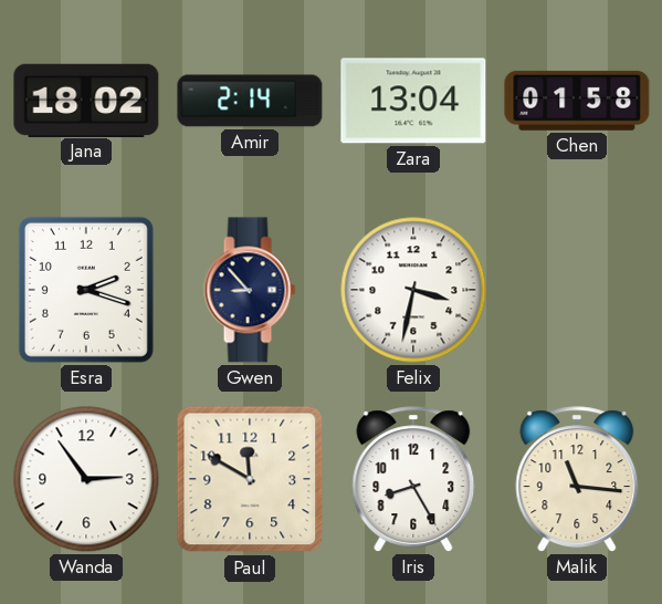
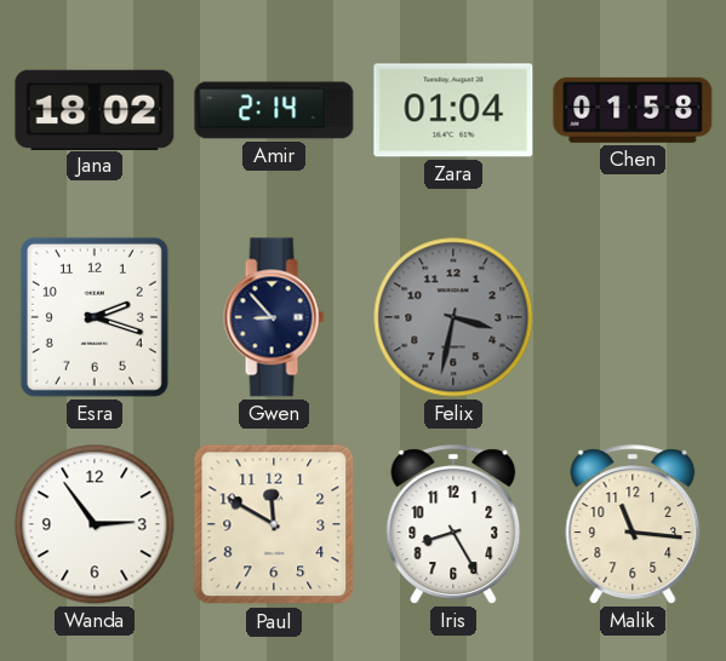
Zara: 13:04 -> 01:04 (453, 110)
Felix dial: white -> grey (453, 317)
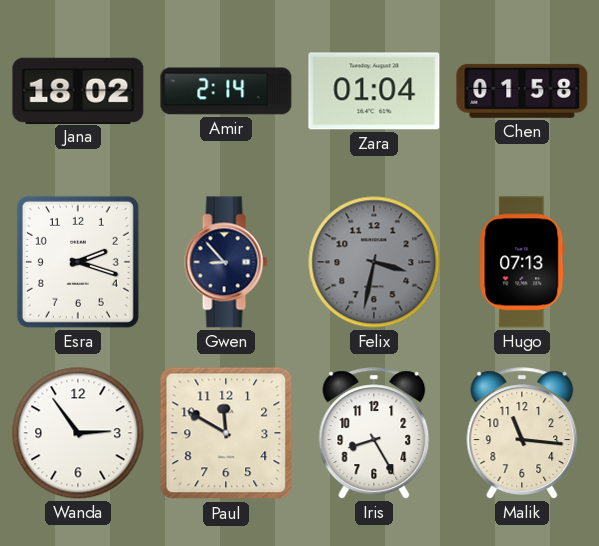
Hugo: none -> 07:13 (522, 262)
